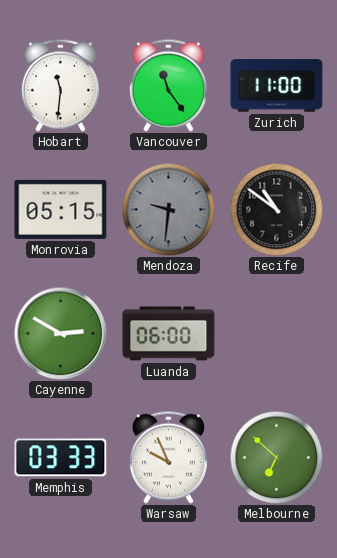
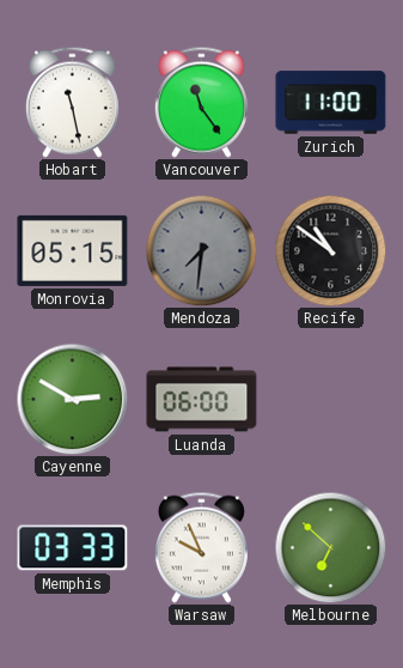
Hobart: 11:31 -> 11:28 (72, 102)
Mendoza: 9:31 -> 7:31 (201, 250)
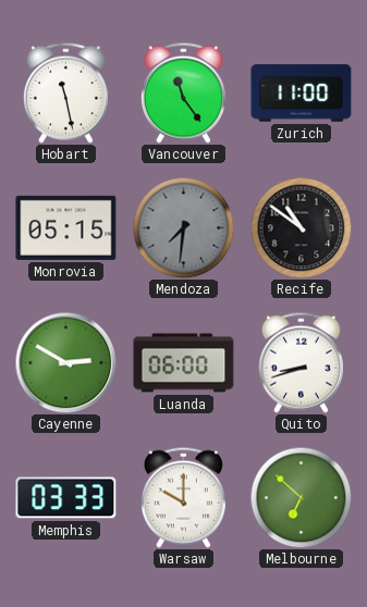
Quito: none -> 8:42 (301, 362)
Warsaw: 9:56 -> 10:00 (183, 497)
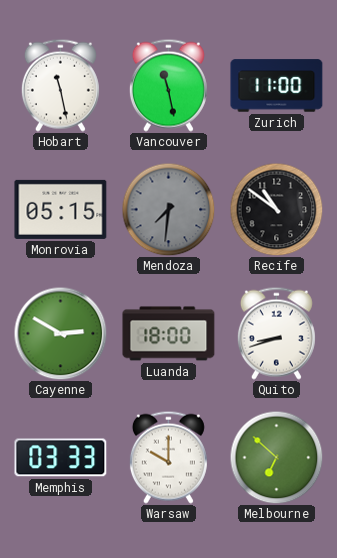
Vancouver: 11:24 -> 11:28 (168, 85)
Luanda: 06:00 -> 18:00 (169, 334)
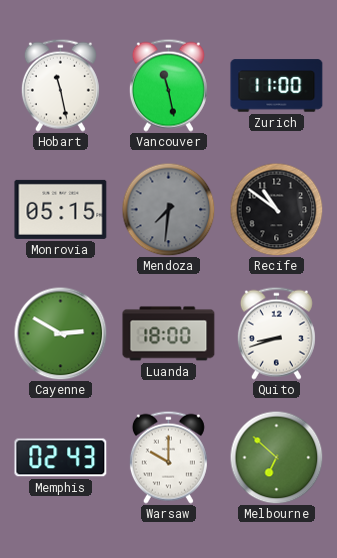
Memphis: 03:33 -> 02:43 (61, 458)
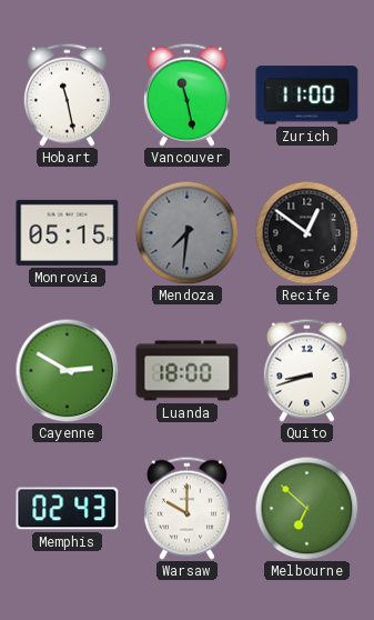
Recife: 10:51 -> 12:51 (306, 232)
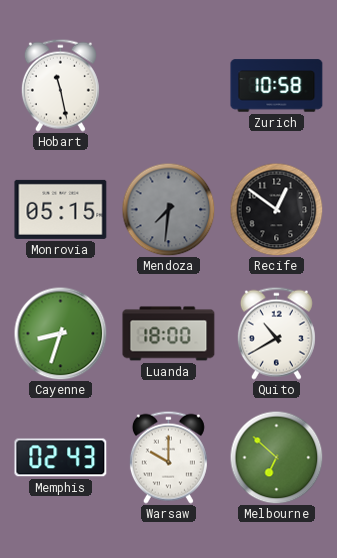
Vancouver: 11:28 -> none (186, 94)
Zurich: 11:00 -> 10:58 (277, 86)
Cayenne: 2:50 -> 8:33 (60, 333)
Quito: 8:42 -> 10:40 (276, 333)
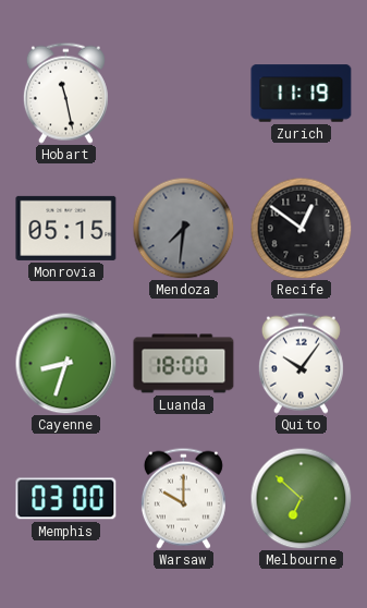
Zurich: 10:58 -> 11:19 (302, 94)
Quito: 10:40 -> 10:06 (301, 363)
Memphis: 02:43 -> 03:00 (66, 499)
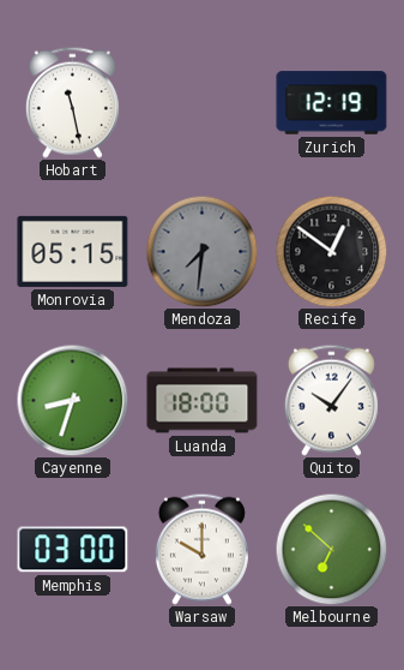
Zurich: 11:19 -> 12:19 (332, 103)
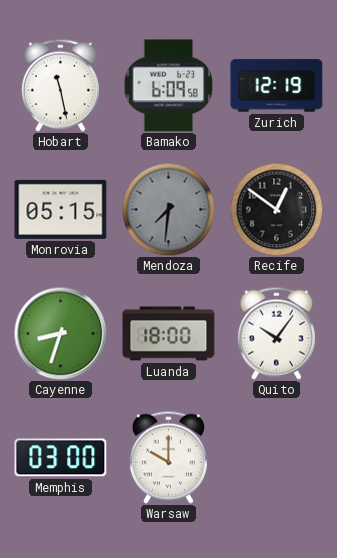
Bamako: none -> 6:09 (169, 86)
Melbourne: 6:52 -> none (331, 549)
